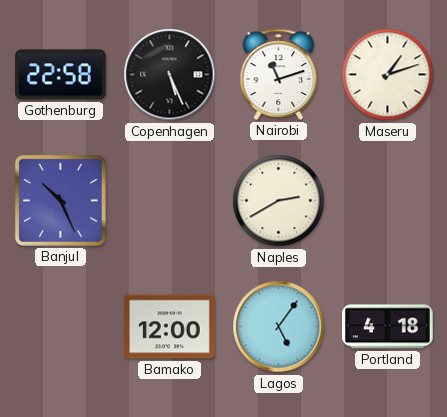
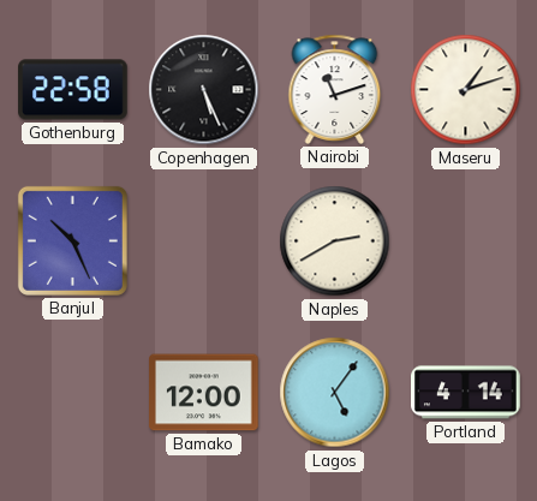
Portland: 4:18 -> 4:14 (466, 393)
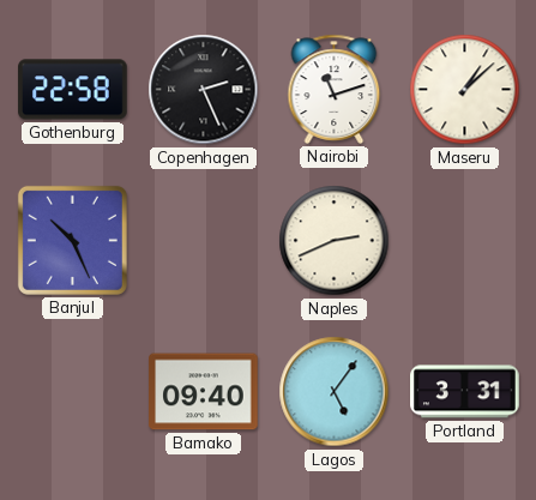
Copenhagen: 5:26 -> 2:26 (204, 90)
Maseru: 1:12 -> 1:08 (465, 90)
Naples: 2:40 -> 2:41 (335, 241)
Bamako: 12:00 -> 09:40 (204, 392)
Portland: 4:14 -> 3:31 (465, 392)
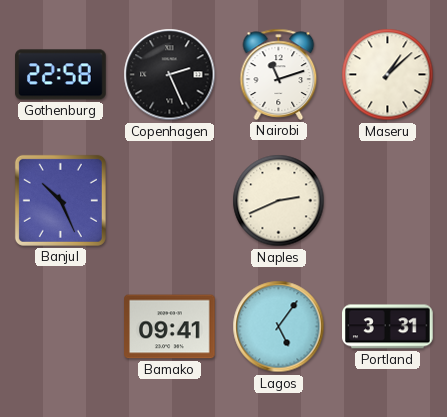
Bamako: 09:40 -> 09:41 (170, 327)
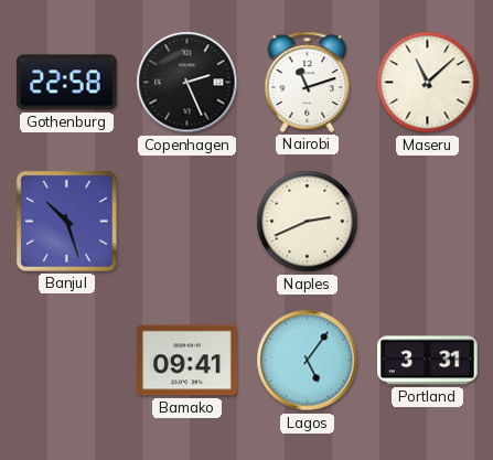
Maseru: 1:08 -> 11:08 (428, 83)
Banjul: 10:26 -> 10:27 (66, 221)
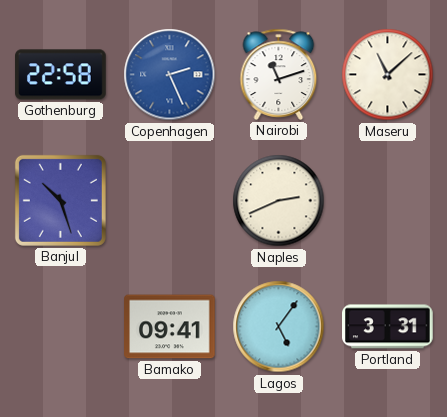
Copenhagen dial: black -> blue (170, 75)
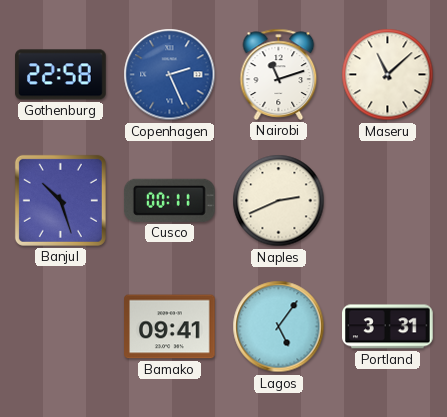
Cusco: none -> 00:11 (169, 200)
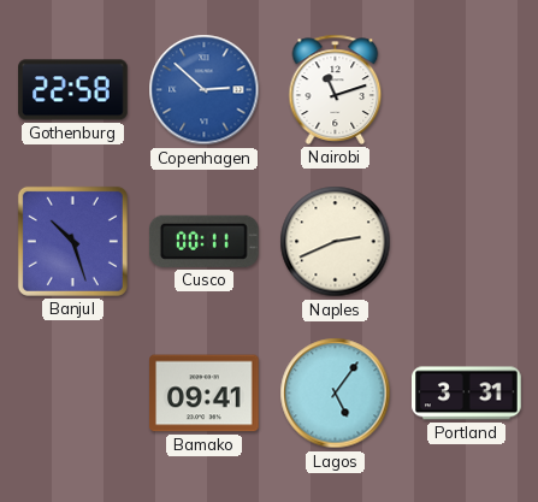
Copenhagen: 2:26 -> 2:52 (205, 90)
Maseru: 11:08 -> none (388, 75)
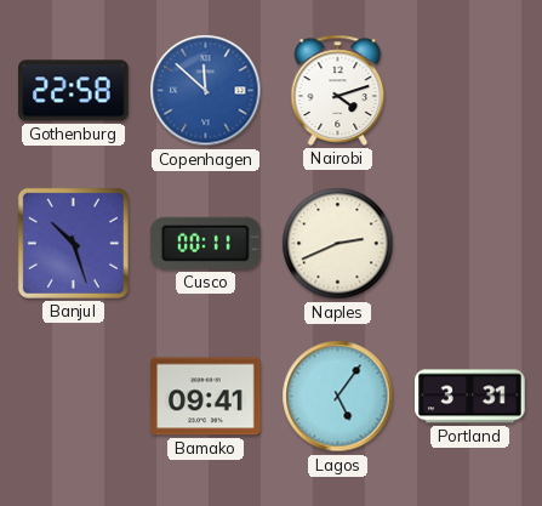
Copenhagen: 2:52 -> 11:52 (206, 91)
Nairobi: 11:12 -> 4:12 (338, 90)
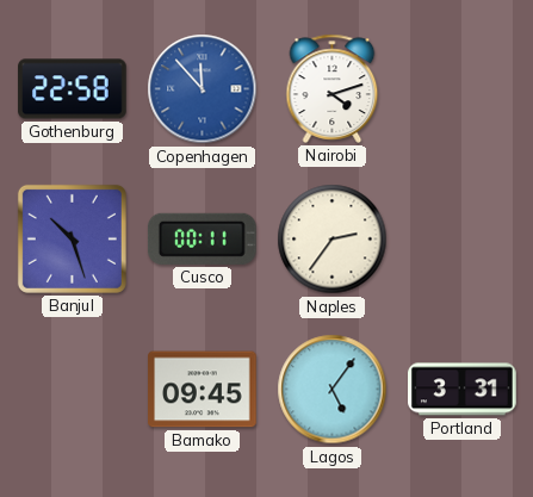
Copenhagen: 11:52 -> 11:53 (203, 89)
Naples: 2:41 -> 2:36 (333, 240)
Bamako: 09:41 -> 09:45 (203, 390)
